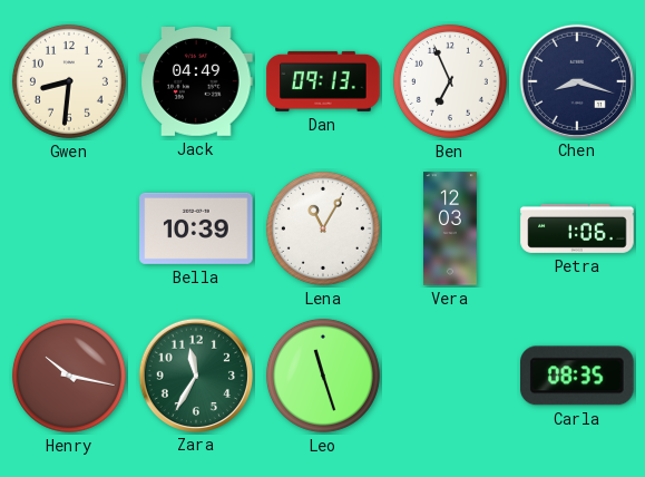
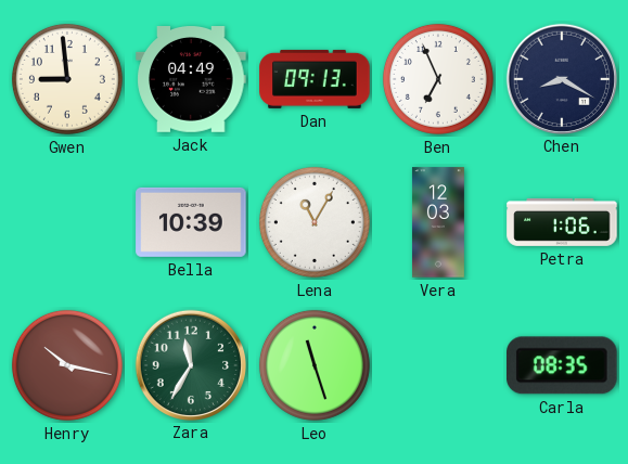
Gwen: 8:31 -> 8:59 (67, 79)
Chen: 8:18 -> 8:20 (561, 78)
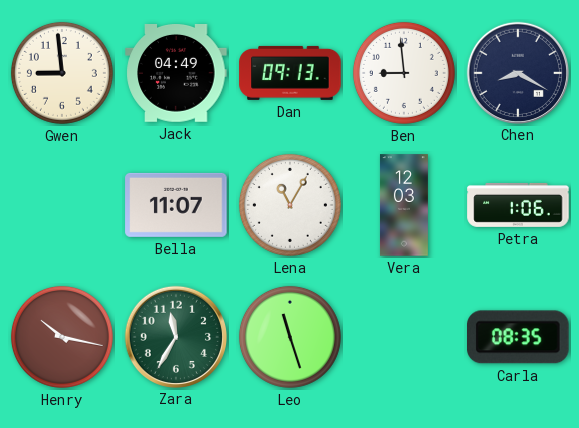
Ben: 6:56 -> 8:59 (404, 73)
Bella: 10:39 -> 11:07 (176, 205)
